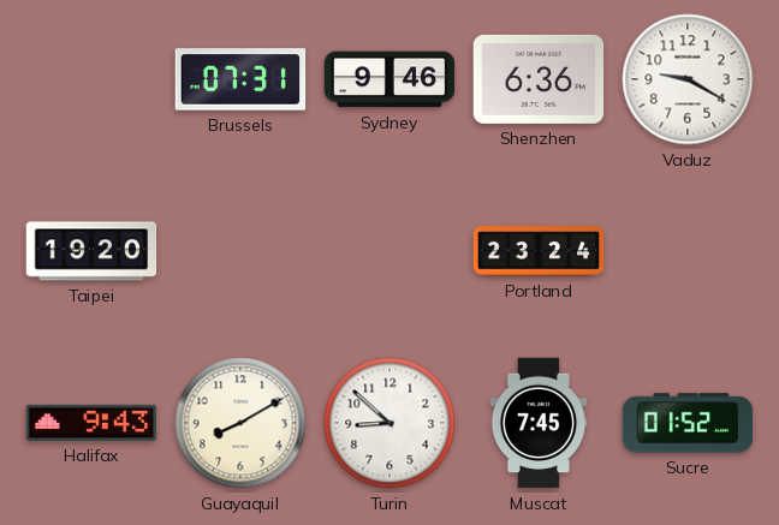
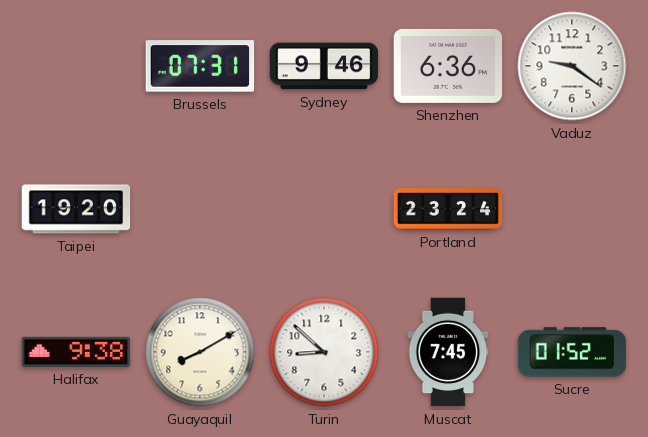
Vaduz: 9:20 -> 9:21 (572, 66)
Halifax: 9:43 -> 9:38 (76, 352)
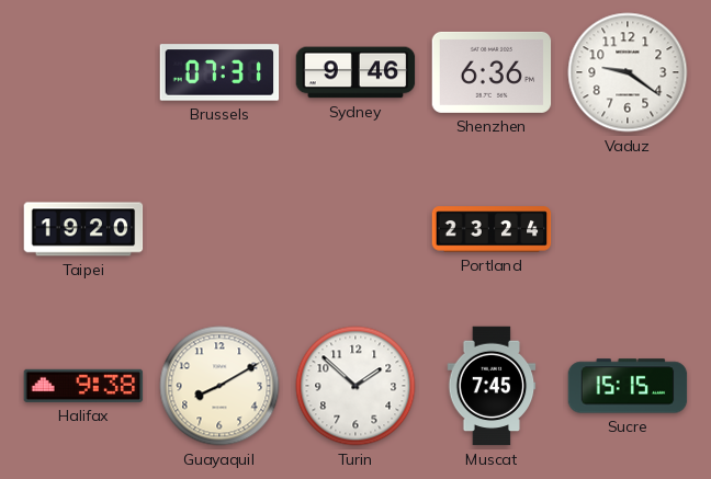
Turin: 8:52 -> 1:52 (356, 386)
Sucre: 01:52 -> 15:15 (628, 386)
